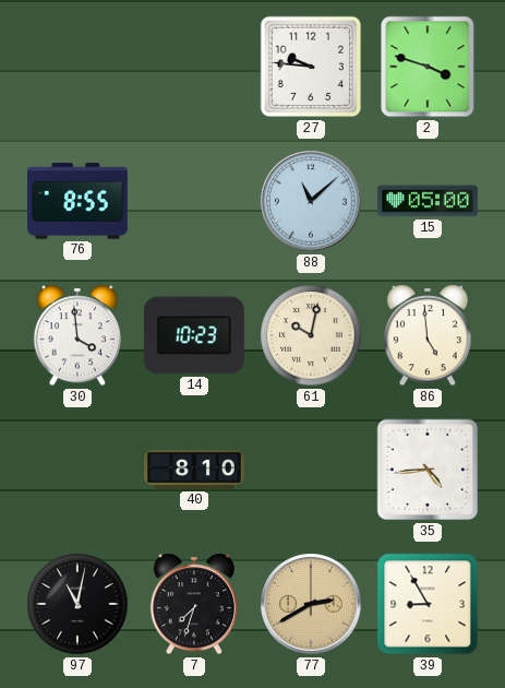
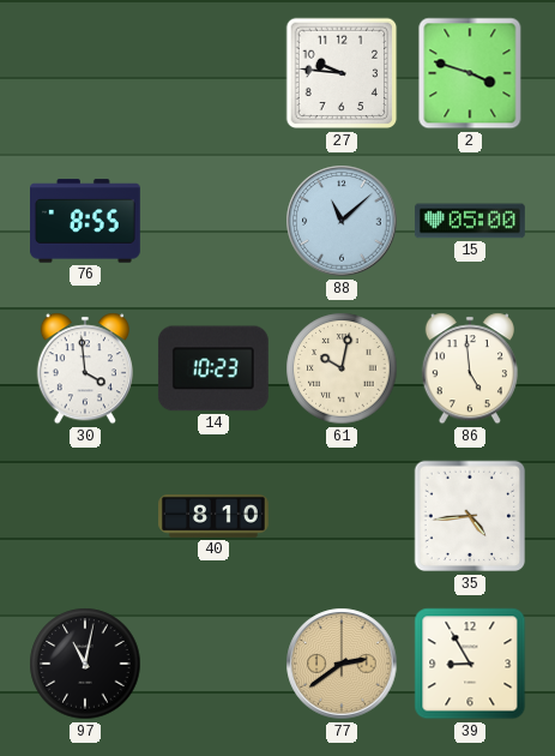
7: 7:33 -> none (194, 604)
77: 2:40 -> 2:39 (342, 664)
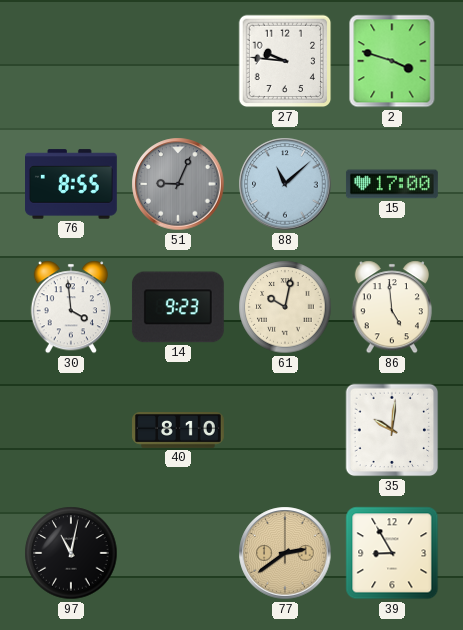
51: none -> 9:04 (178, 184)
15: 05:00 -> 17:00 (392, 184)
14: 10:23 -> 9:23 (178, 307)
35: 4:44 -> 10:01 (392, 430)
